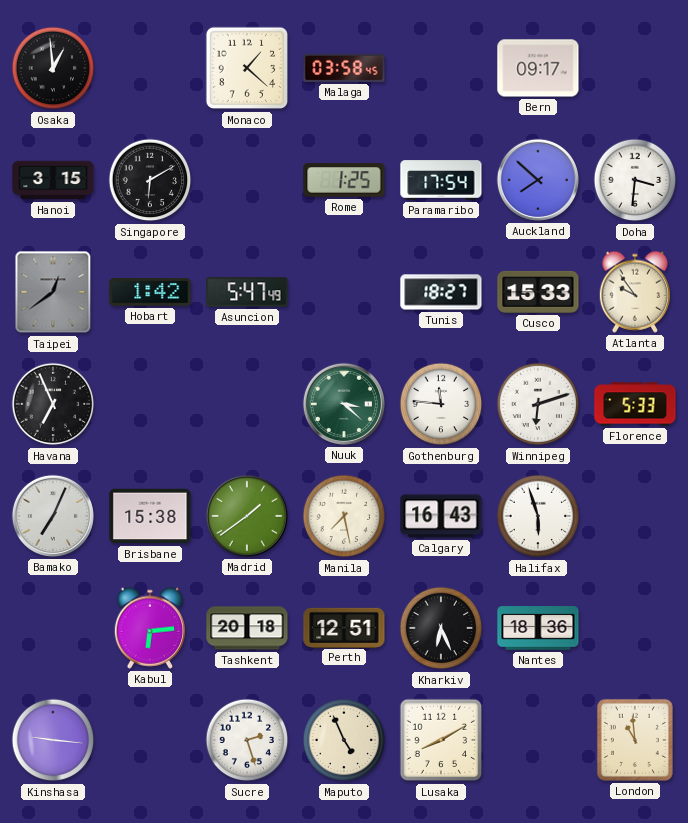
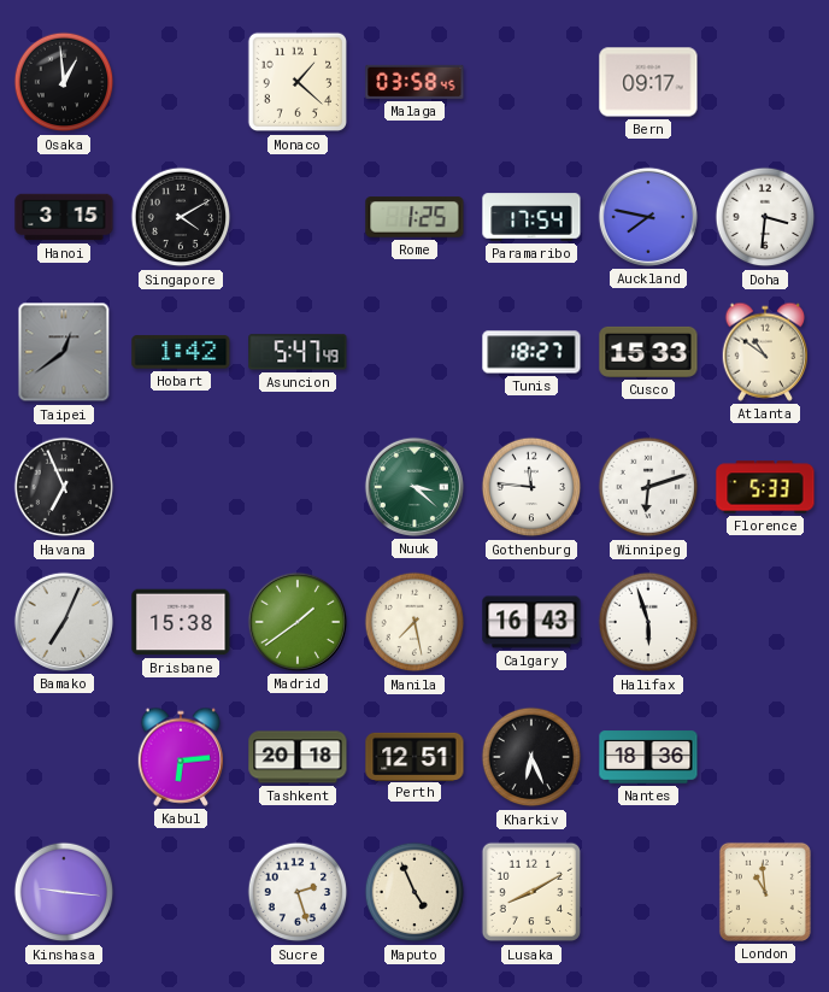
Singapore: 6:10 -> 4:10 (181, 217)
Auckland: 7:52 -> 7:47 (648, 217)
Atlanta: 9:54 -> 10:51 (765, 352)
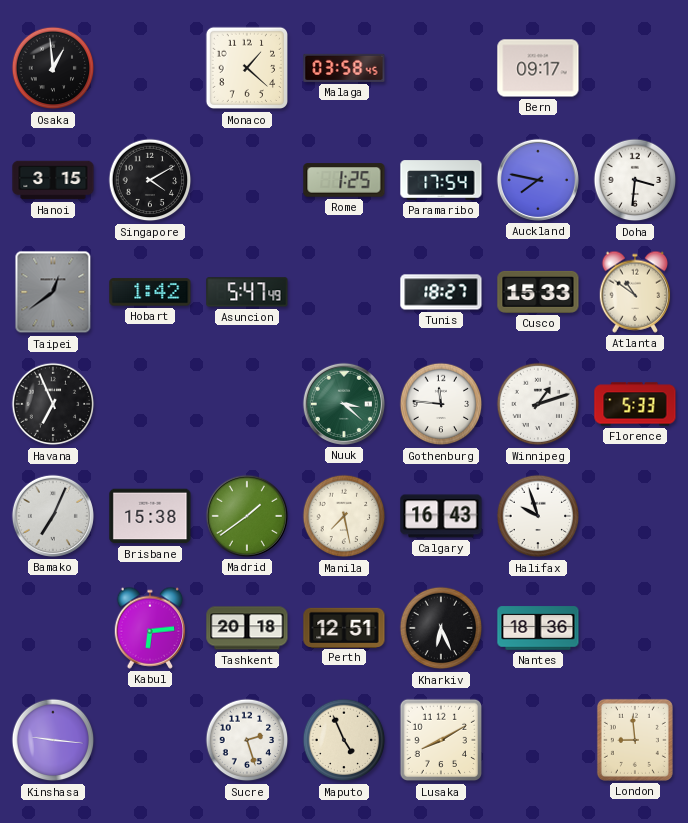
Winnipeg: 6:12 -> 1:12 (538, 404)
Halifax: 5:57 -> 9:57 (538, 516)
London: 10:59 -> 8:59 (635, 740)
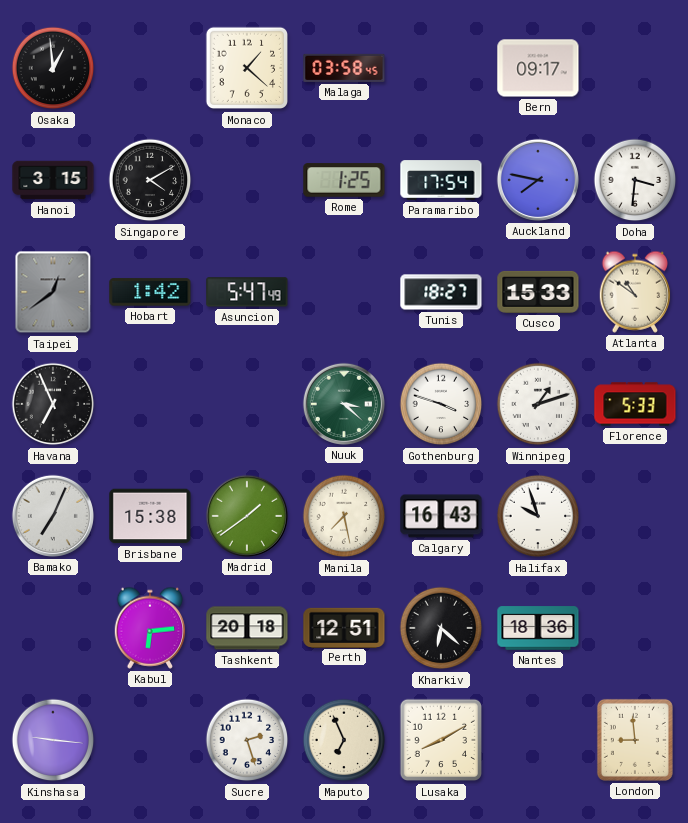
Gothenburg: 11:46 -> 3:48 (441, 404)
Kharkiv: 6:26 -> 6:22 (441, 628)
Maputo: 4:56 -> 6:56 (344, 740)
